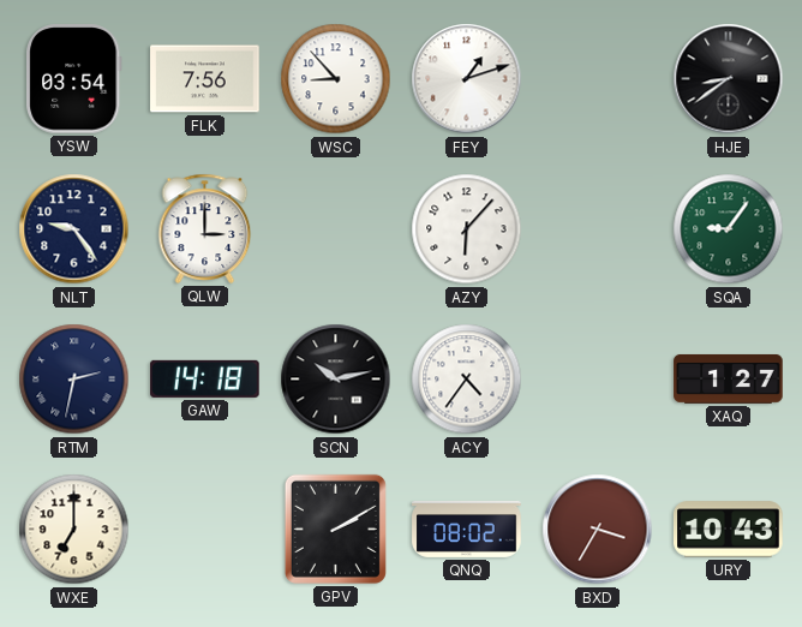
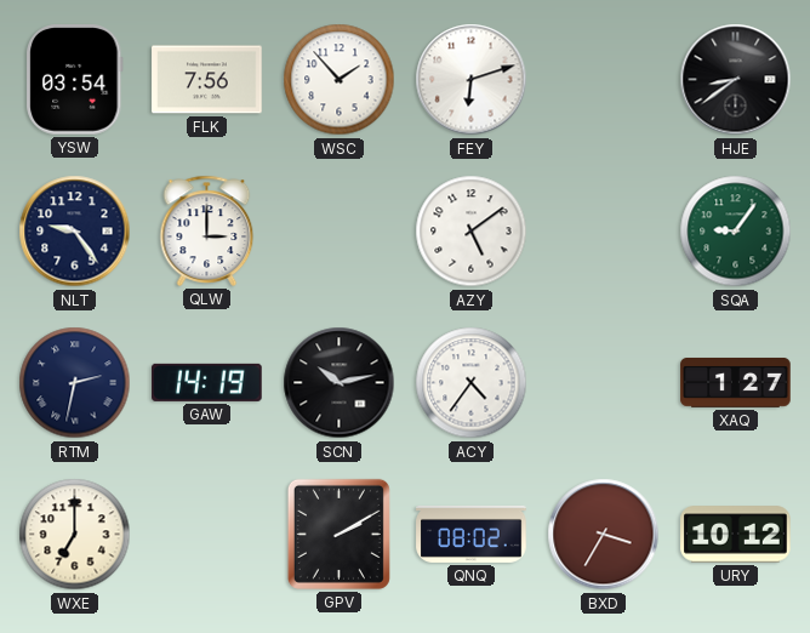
WSC: 8:53 -> 1:53 (340, 80)
FEY: 1:12 -> 6:12 (472, 80)
AZY: 6:07 -> 5:09 (472, 232)
GAW: 14:18 -> 14:19 (207, 382)
URY: 10:43 -> 10:12 (736, 535)
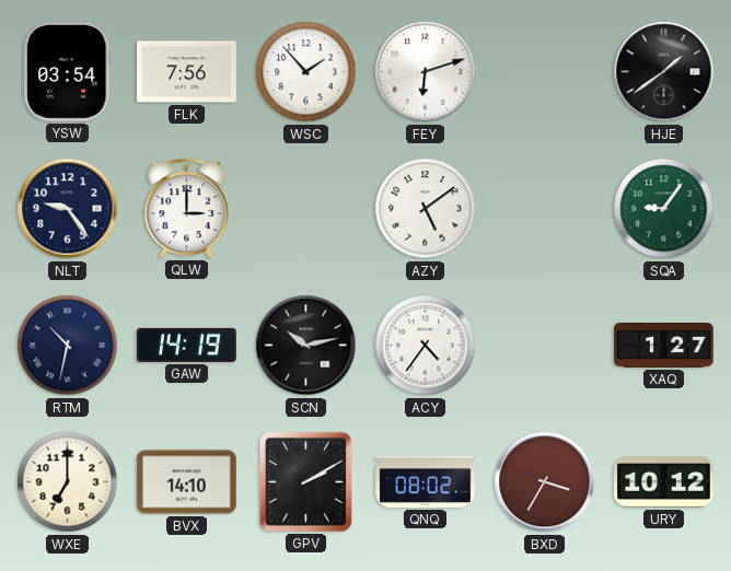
HJE: 8:39 -> 1:39 (664, 72)
RTM: 2:32 -> 10:32 (68, 346)
BVX: none -> 14:10 (187, 482)
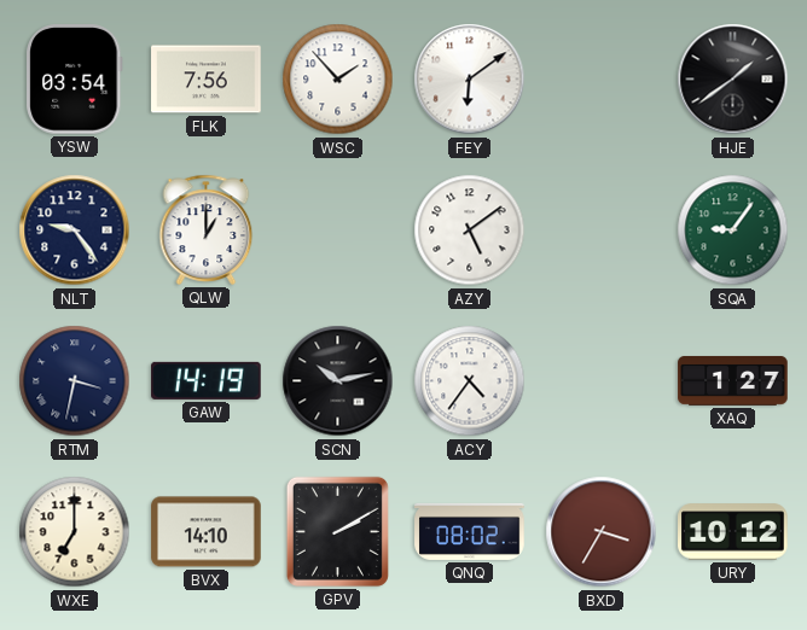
FEY: 6:12 -> 6:09 (470, 80)
QLW: 3:00 -> 1:00 (207, 229)
RTM: 10:32 -> 3:32 (75, 381)
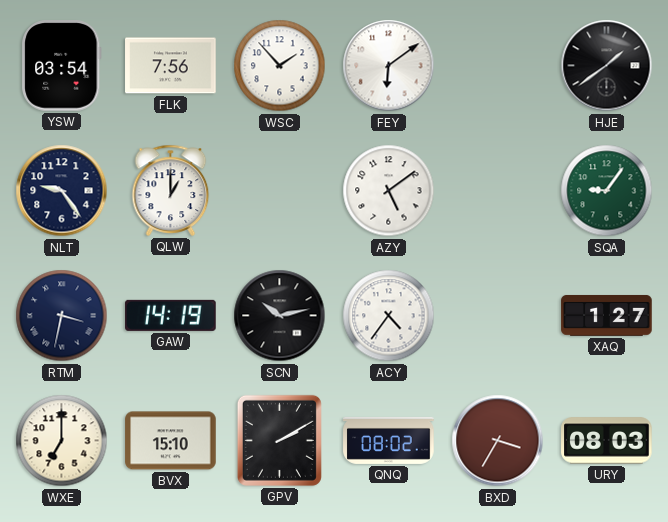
BVX: 14:10 -> 15:10 (171, 441)
URY: 10:12 -> 08:03 (607, 441)
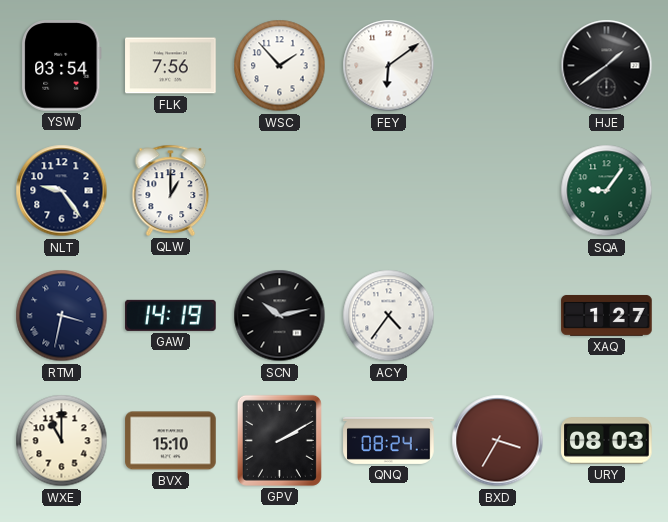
AZY: 5:09 -> none (389, 191)
WXE: 7:00 -> 11:00 (62, 441)
QNQ: 08:02 -> 08:24 (389, 440)
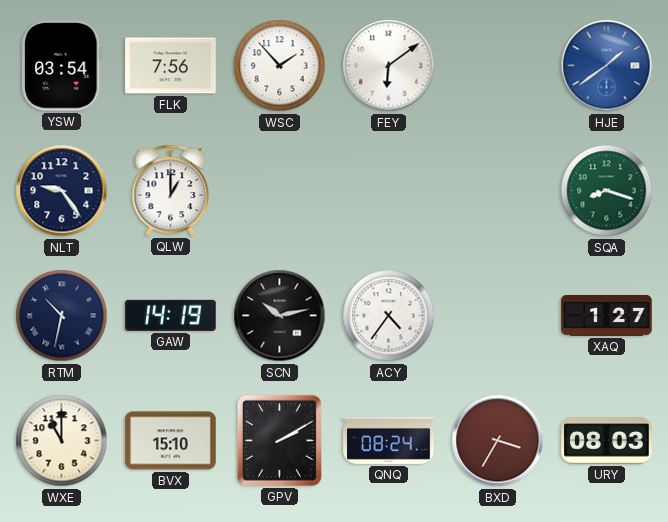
HJE dial: black -> blue (607, 66)
SQA: 9:06 -> 8:18 (607, 191)
RTM: 3:32 -> 10:32 (62, 316)
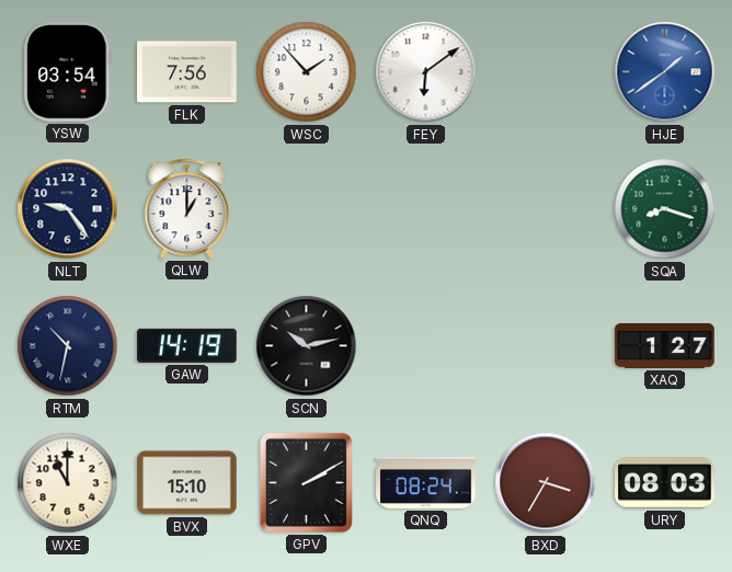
ACY: 4:36 -> none (389, 316)
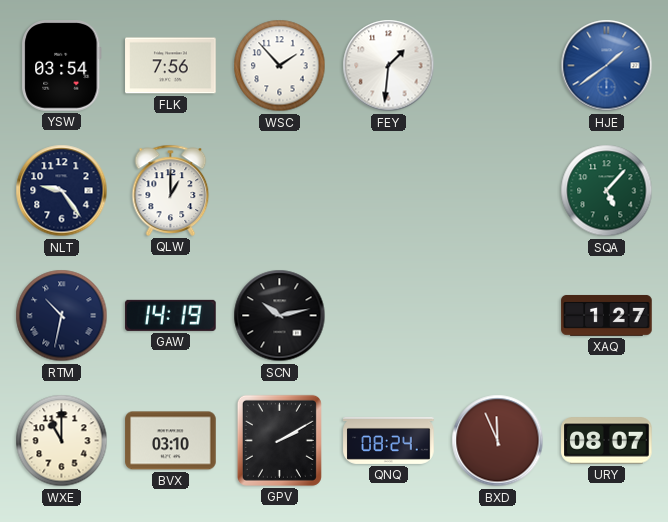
FEY: 6:09 -> 1:31 (389, 66)
SQA: 8:18 -> 5:07 (607, 191)
BVX: 15:10 -> 03:10 (171, 441)
BXD: 3:35 -> 11:56 (498, 441)
URY: 08:03 -> 08:07 (607, 441)
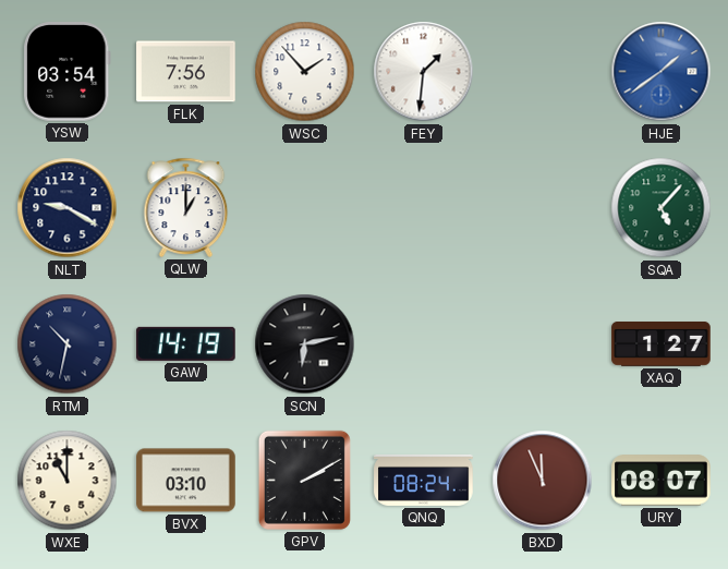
NLT: 9:24 -> 9:20 (68, 208)
SCN: 10:13 -> 6:13 (305, 344)
